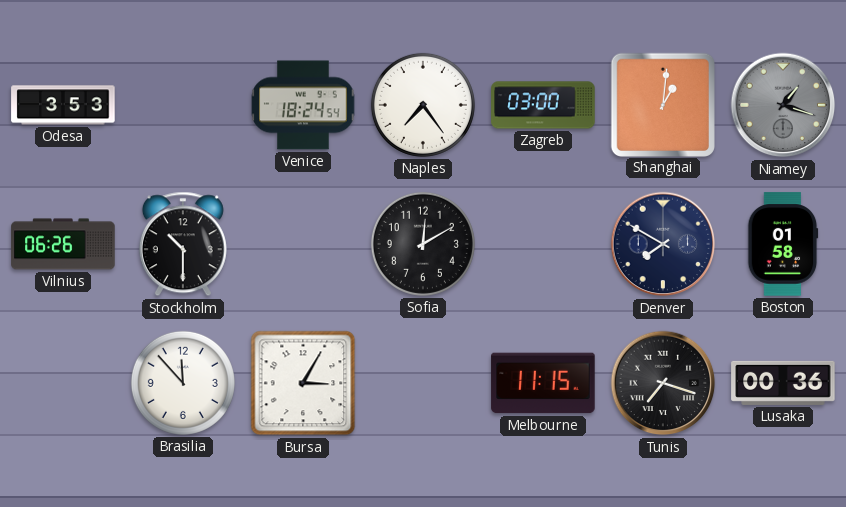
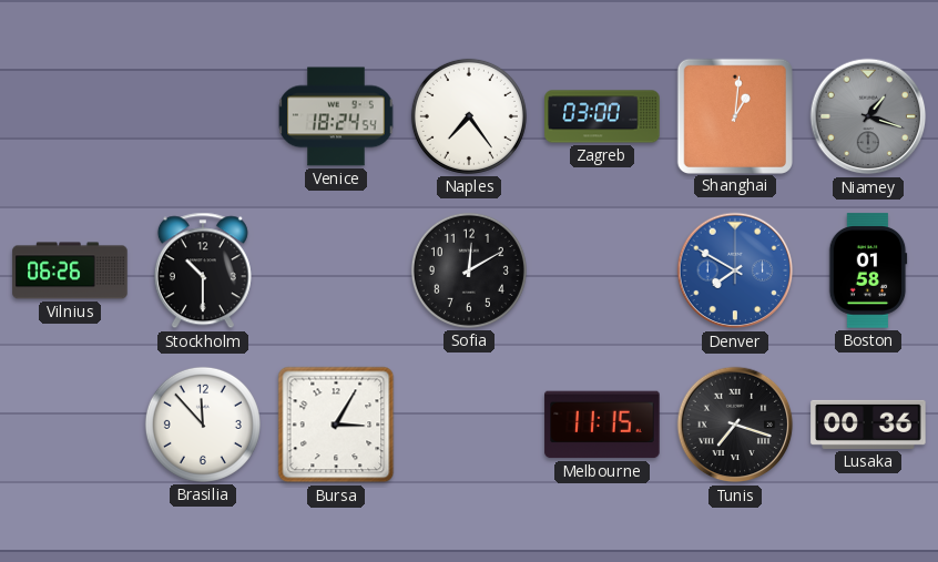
Odesa: 3:53 -> none (63, 105)
Denver dial: navy -> blue (735, 270)
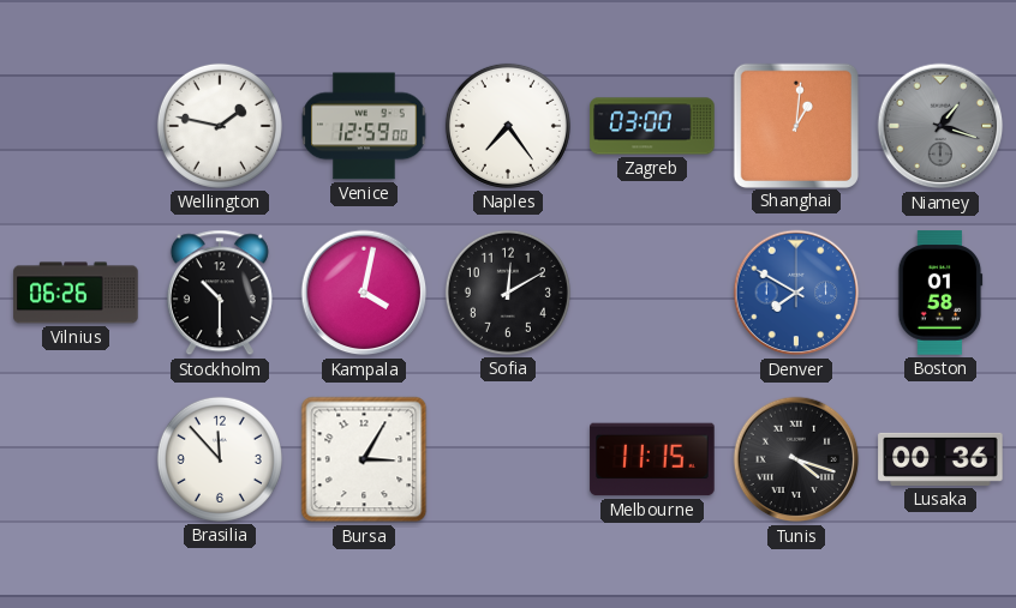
Wellington: none -> 1:47 (220, 126)
Venice: 18:24 -> 12:59 (364, 126)
Kampala: none -> 4:02 (364, 293)
Tunis: 7:18 -> 4:18 (796, 459)
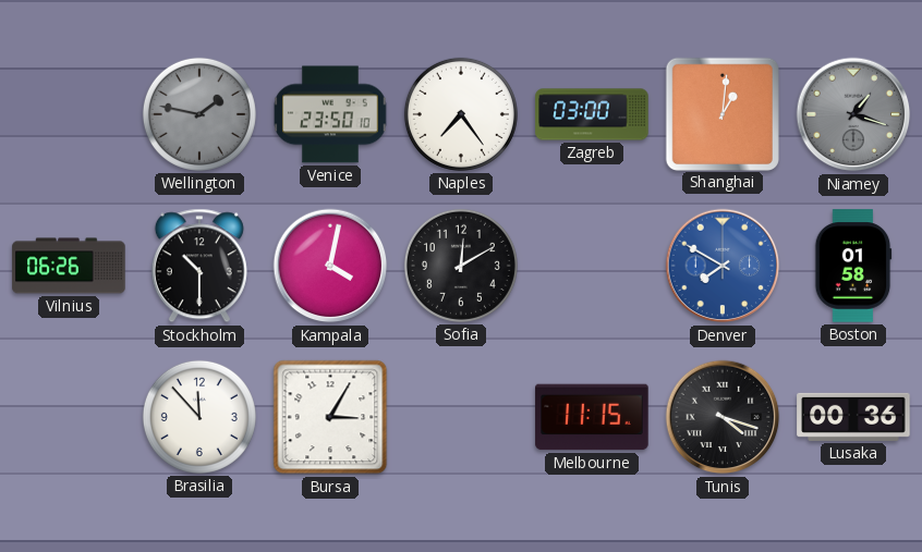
Wellington dial: white -> grey (199, 114)
Venice: 12:59 -> 23:50 (330, 114)
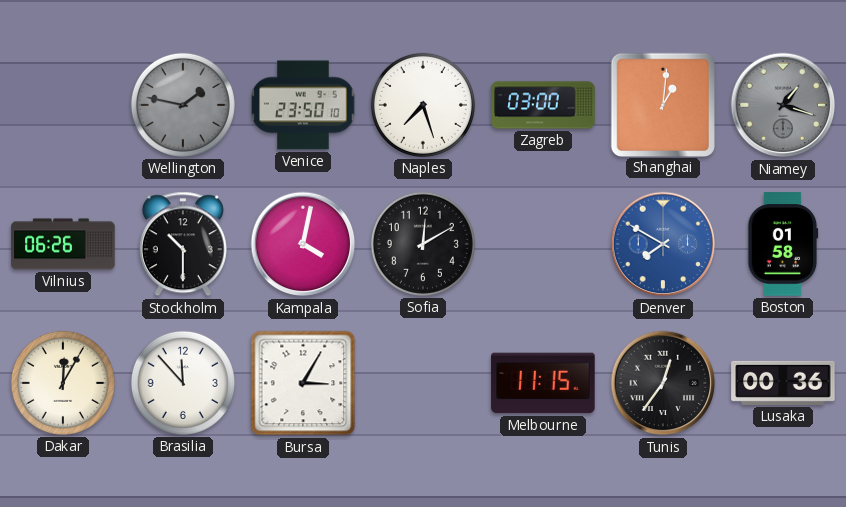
Naples: 7:24 -> 7:27 (423, 105)
Dakar: none -> 12:05 (63, 383)
Tunis: 4:18 -> 12:36 (663, 383)
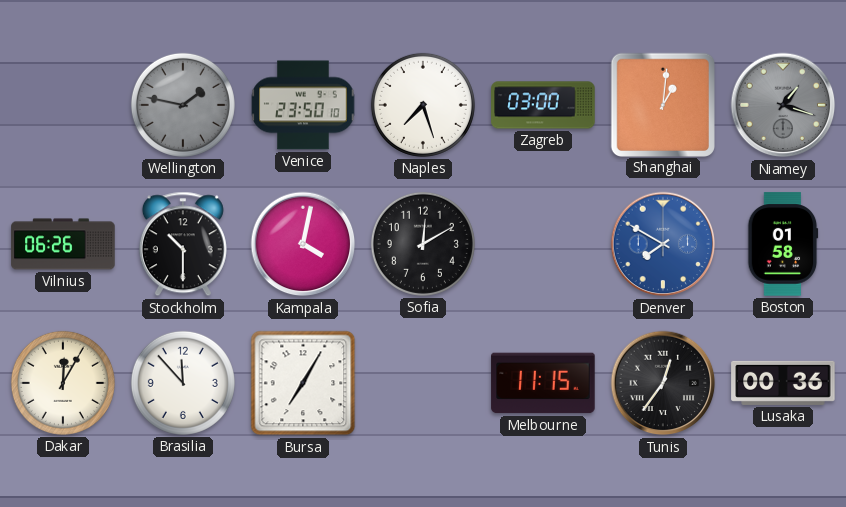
Bursa: 3:05 -> 7:05 (303, 383)
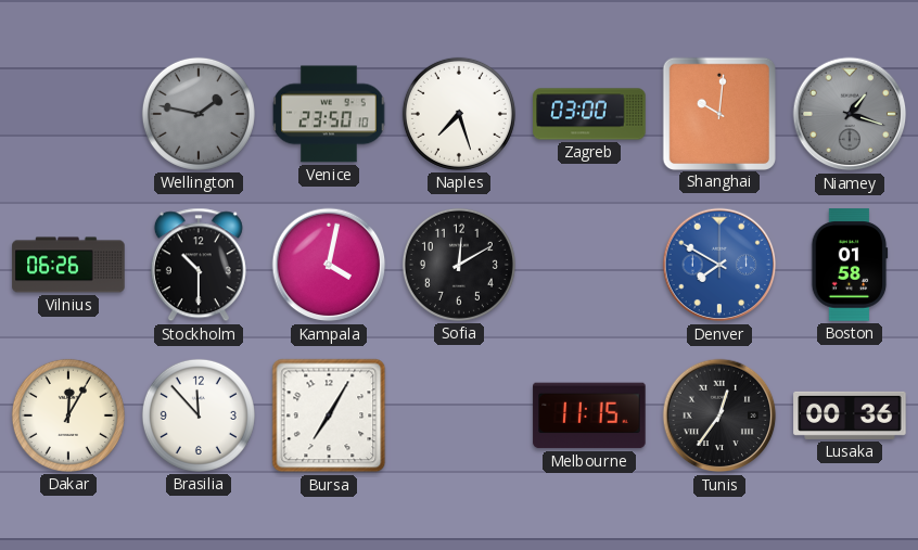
Shanghai: 1:01 -> 10:01 (718, 113)
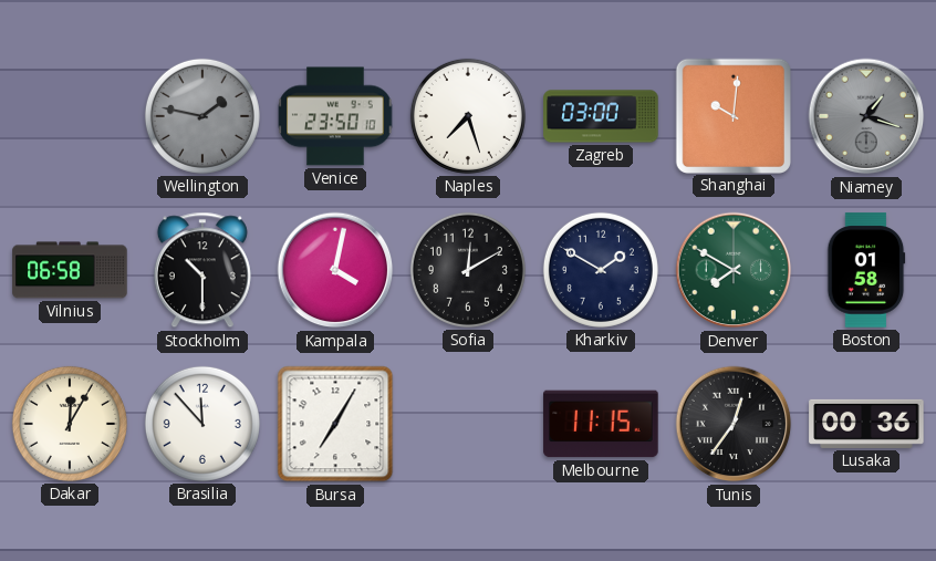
Vilnius: 06:26 -> 06:58 (70, 270)
Kharkiv: none -> 1:50 (601, 270)
Denver dial: blue -> green (734, 270)
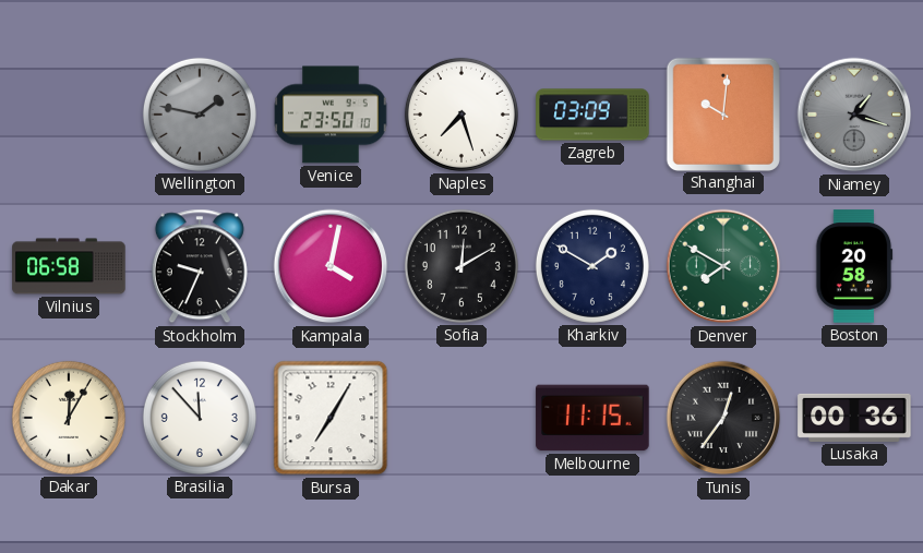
Zagreb: 03:00 -> 03:09 (592, 115)
Stockholm: 10:30 -> 9:34 (200, 266)
Boston: 01:58 -> 20:58 (854, 266)
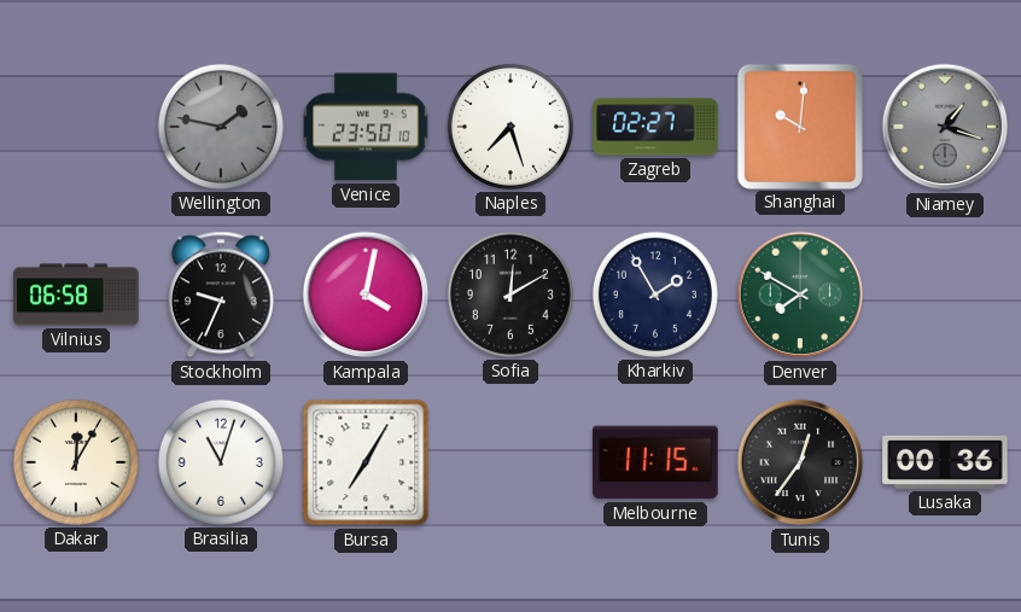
Zagreb: 03:09 -> 02:27 (655, 127)
Kharkiv: 1:50 -> 1:55 (655, 295)
Boston: 20:58 -> none (854, 266)
Brasilia: 11:53 -> 11:03 (221, 462)
